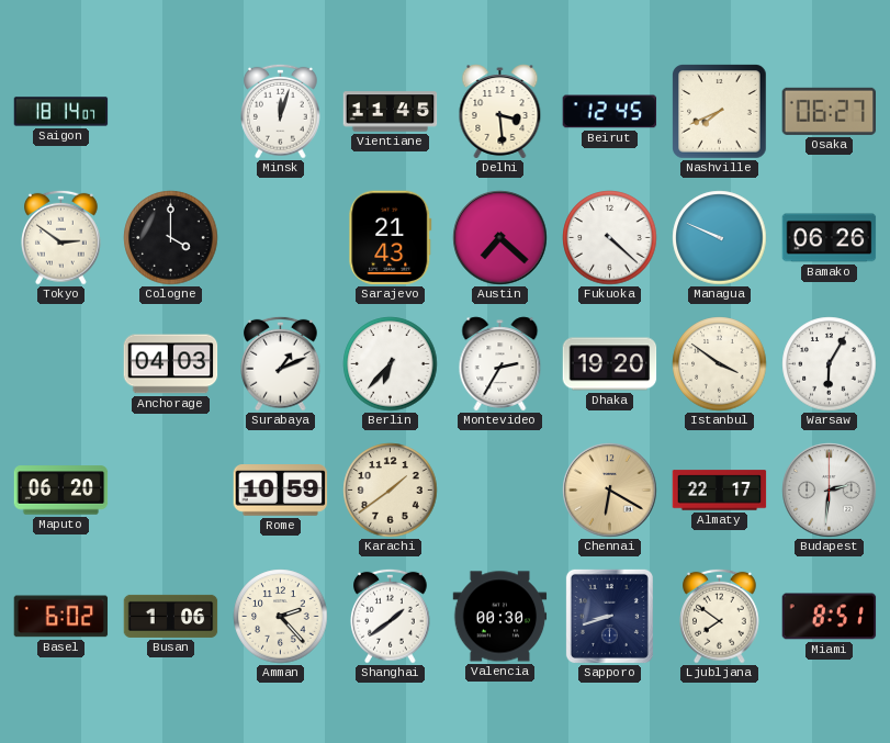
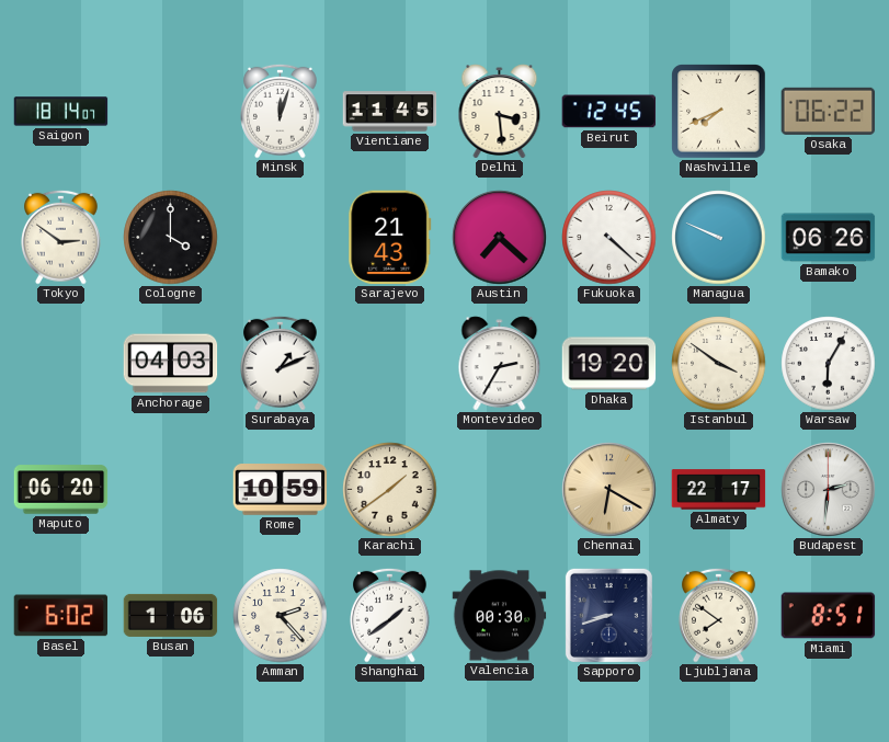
Osaka: 06:27 -> 06:22 (829, 111)
Berlin: 6:37 -> none (391, 364)
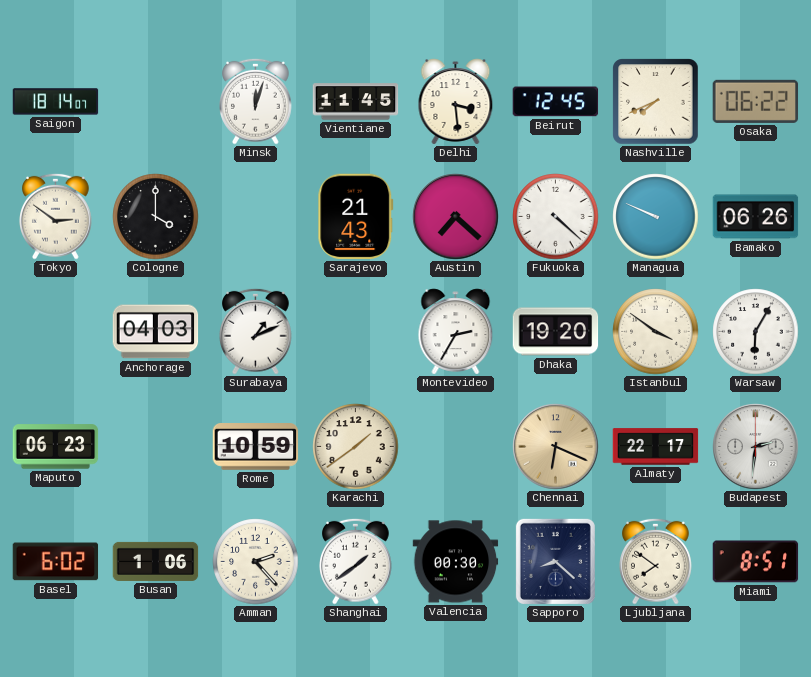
Maputo: 06:20 -> 06:23 (56, 447)
Chennai: 6:20 -> 6:19 (556, 447)
Sapporo: 8:42 -> 8:22 (555, 561)
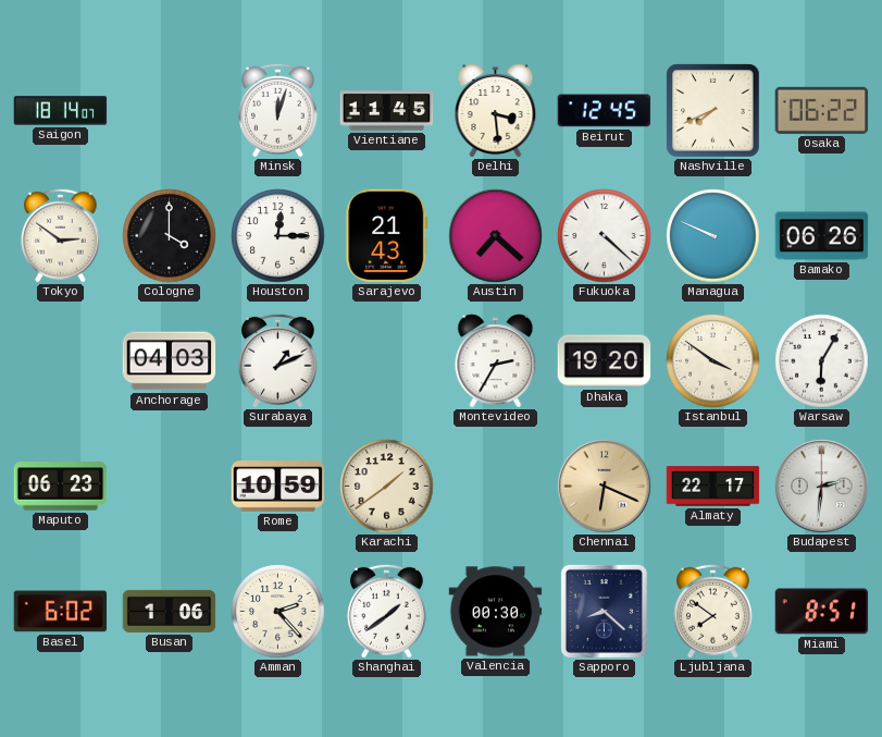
Houston: none -> 12:15 (278, 236)
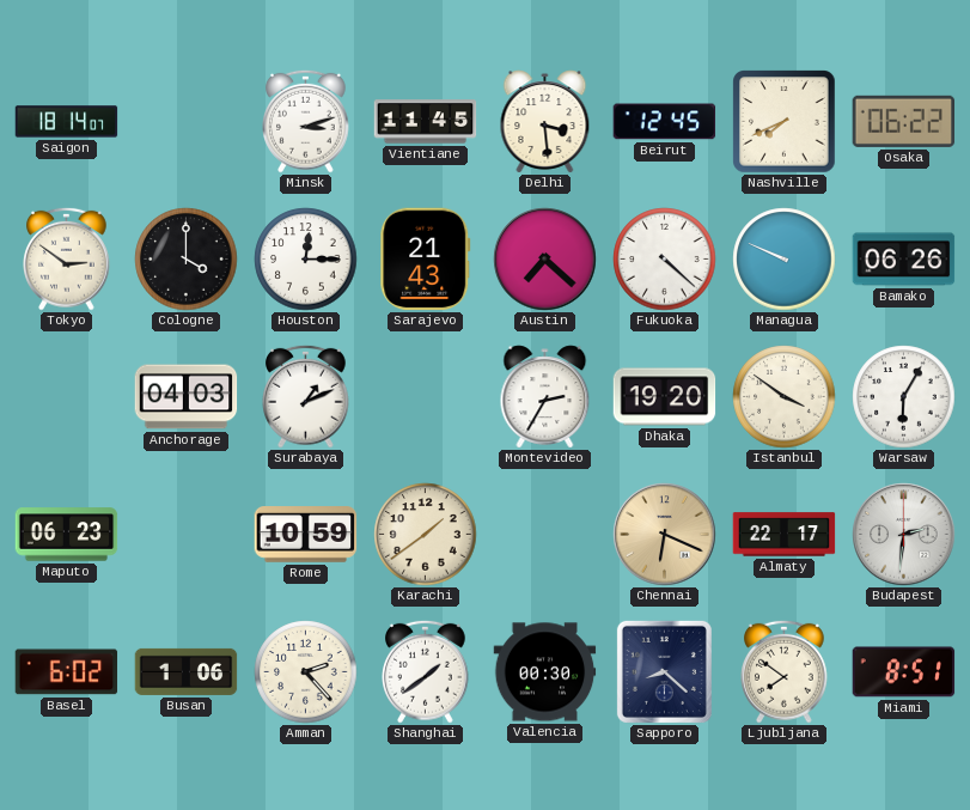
Minsk: 12:03 -> 3:12 (306, 121)
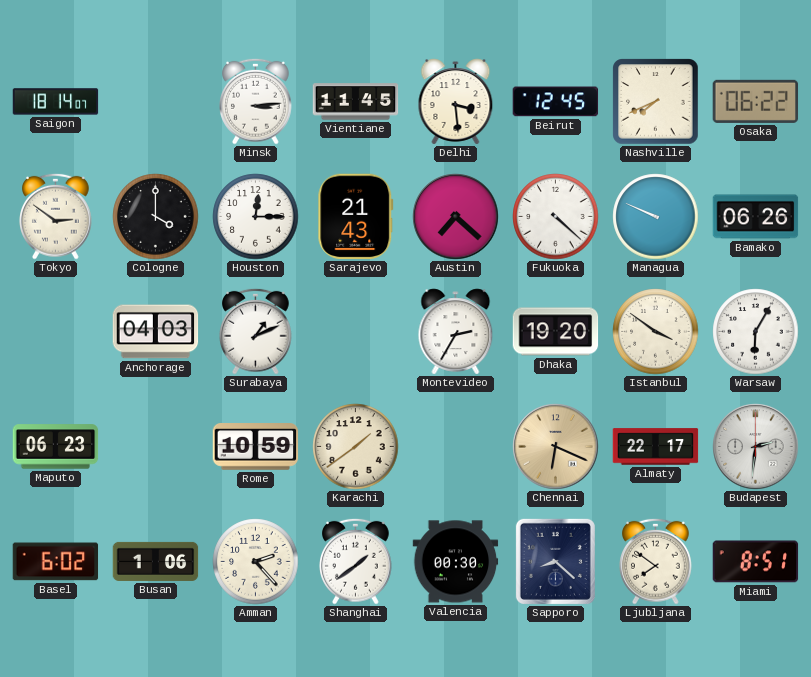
Minsk: 3:12 -> 3:14 (256, 101)
